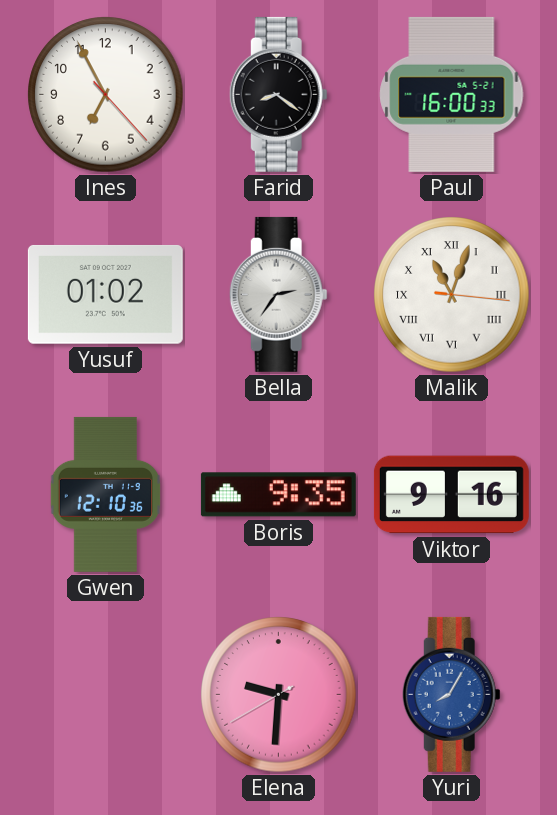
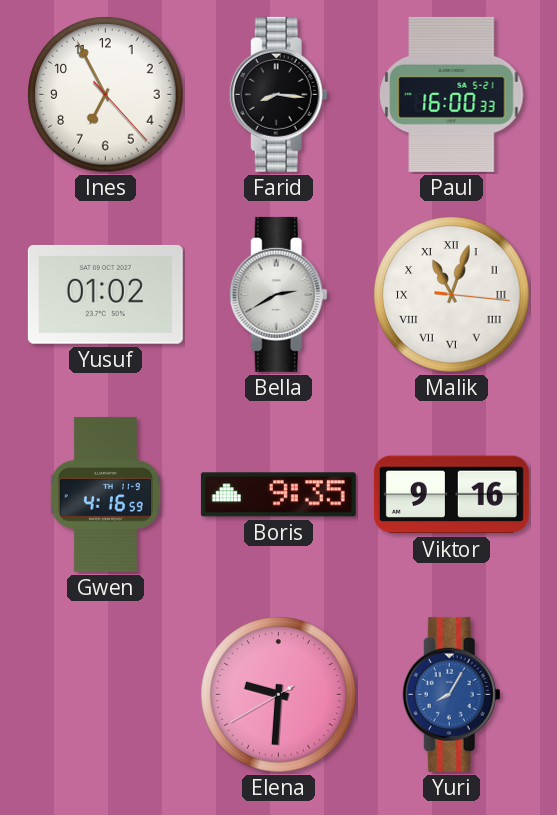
Farid: 8:21 -> 8:16 (278, 94)
Bella: 2:36 -> 2:40 (278, 294)
Gwen: 12:10 -> 4:16 (105, 494)
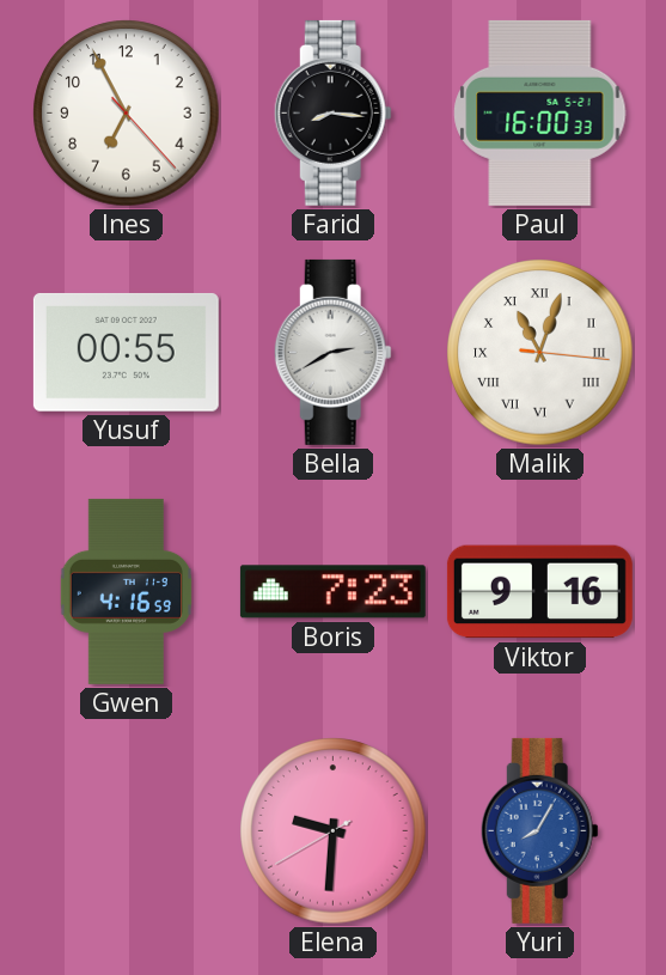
Yusuf: 01:02 -> 00:55 (126, 352)
Boris: 9:35 -> 7:23 (332, 592)
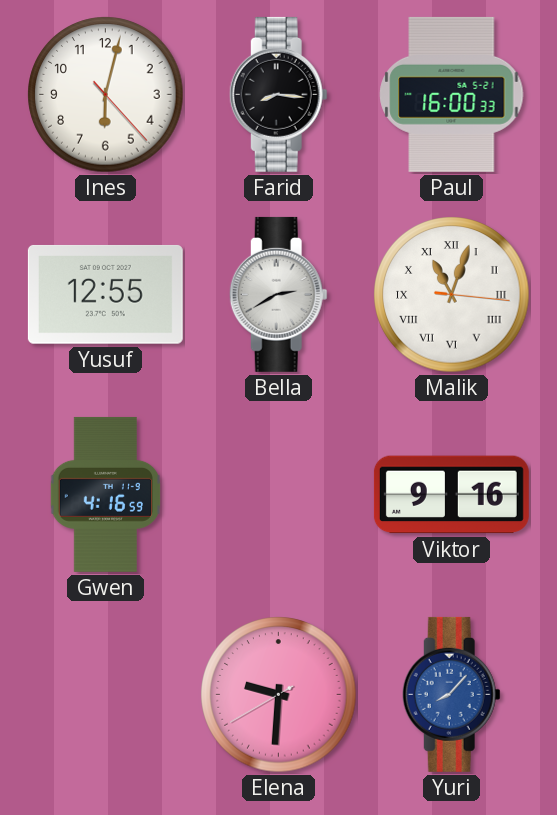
Ines: 6:55 -> 6:02 (106, 95)
Yusuf: 00:55 -> 12:55 (105, 294)
Boris: 7:23 -> none (332, 592)
Yuri: 8:05 -> 8:07 (451, 694)
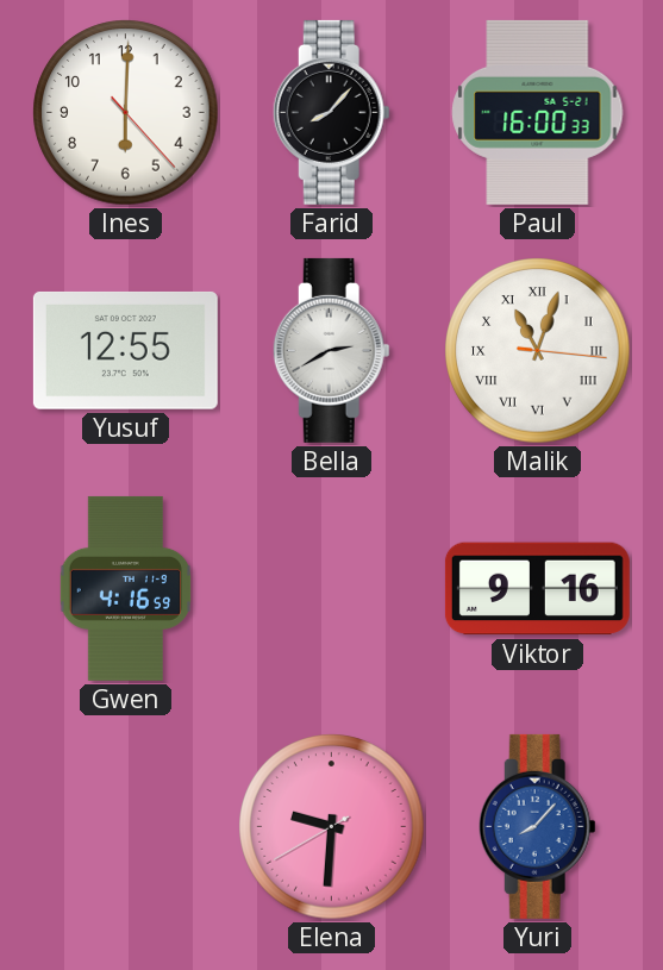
Ines: 6:02 -> 6:00 (126, 113)
Farid: 8:16 -> 8:07 (331, 112)
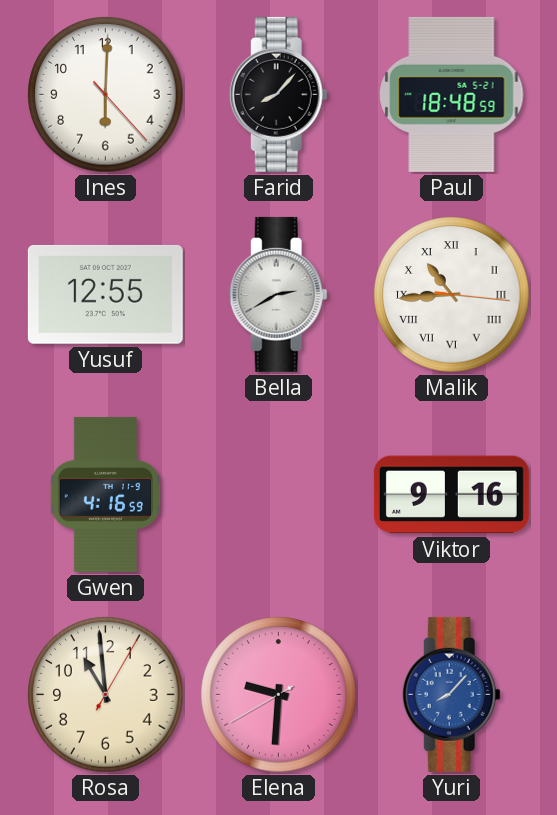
Paul: 16:00 -> 18:48 (452, 94)
Malik: 11:03 -> 10:44 (452, 295)
Rosa: none -> 10:59 (106, 695)
